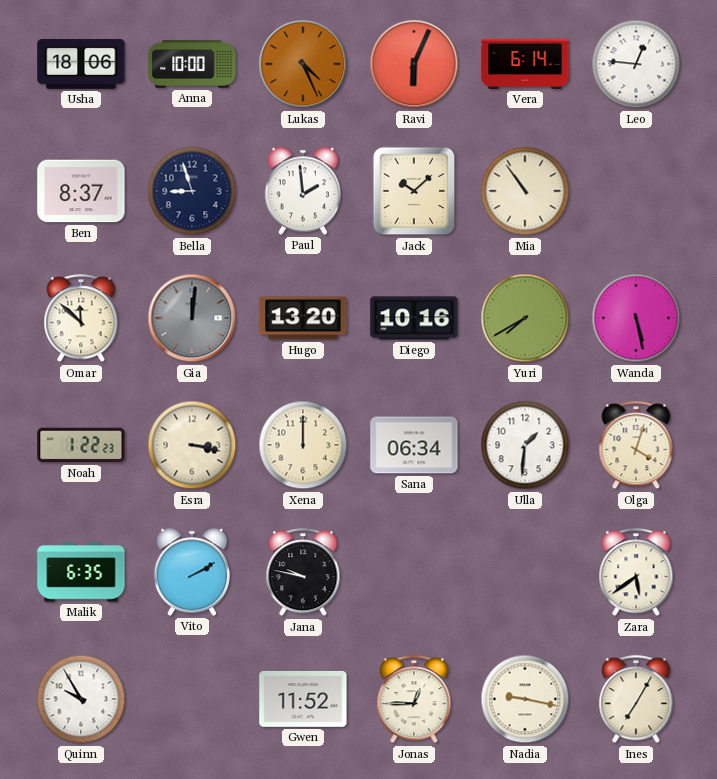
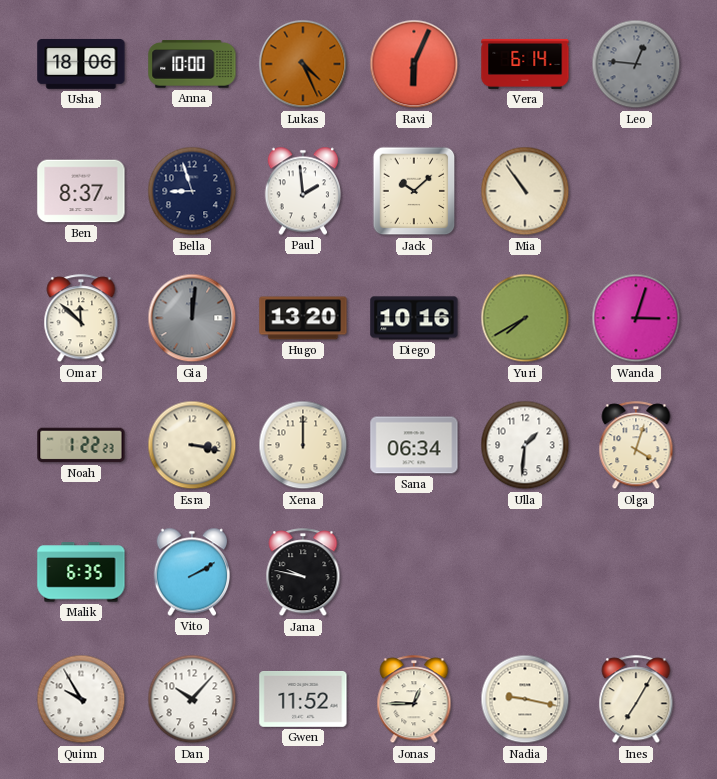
Leo dial: white -> grey (636, 64)
Wanda: 5:28 -> 3:03 (636, 318)
Zara: 5:39 -> none (636, 573)
Dan: none -> 10:07 (192, 699)
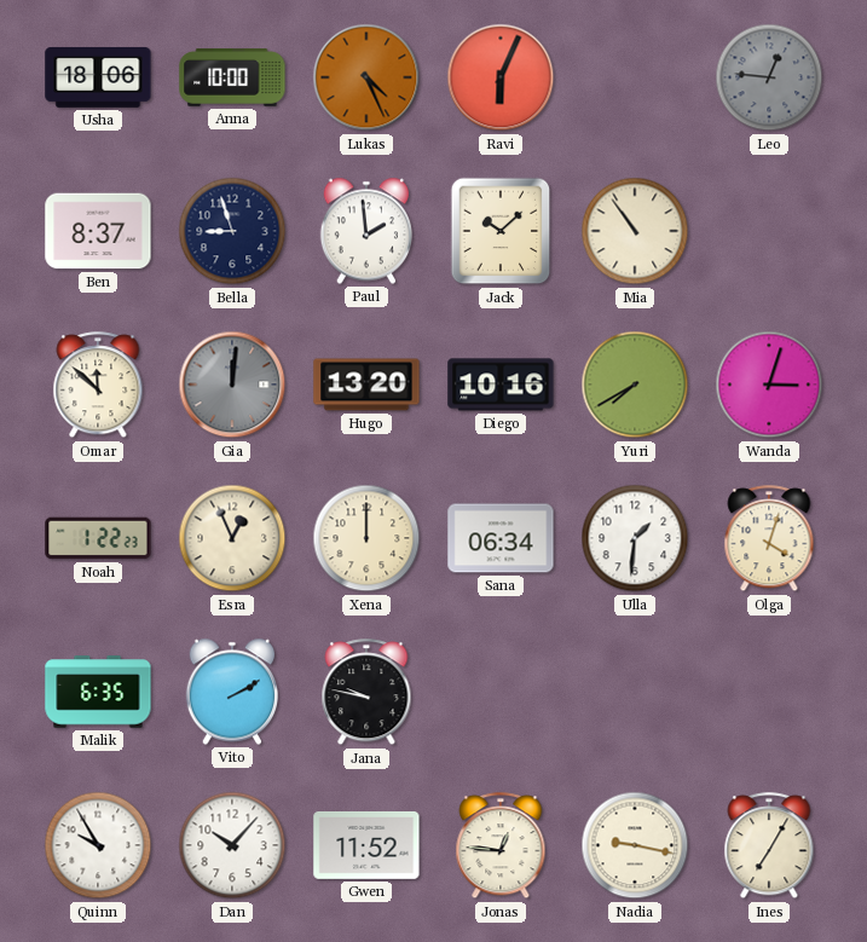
Vera: 6:14 -> none (525, 64)
Esra: 3:17 -> 12:56 (232, 538)
Jonas: 12:45 -> 12:46 (501, 846)
